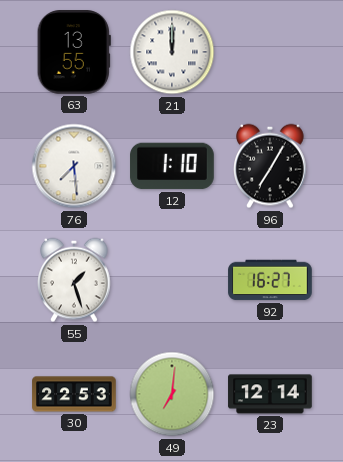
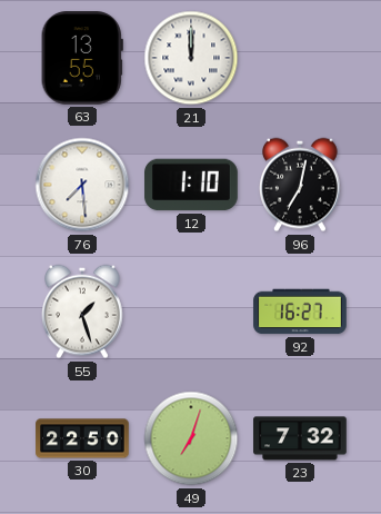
96: 7:05 -> 7:02 (301, 185)
30: 22:53 -> 22:50 (82, 438)
49: 7:01 -> 7:03 (191, 438)
23: 12:14 -> 7:32 (300, 438)
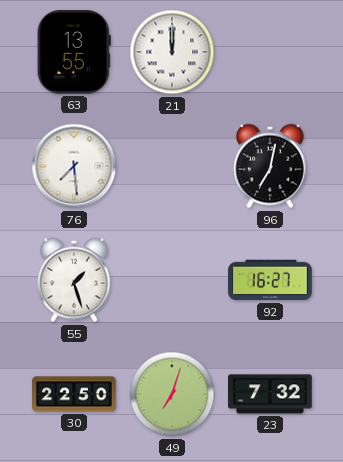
12: 1:10 -> none (191, 185)
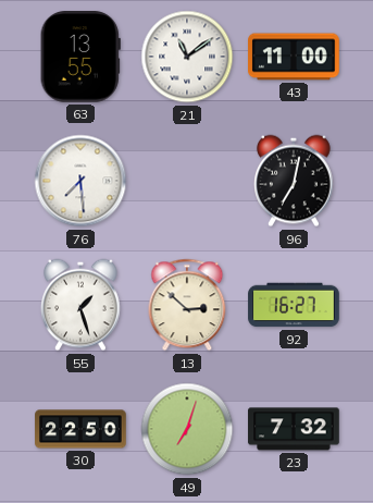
21: 12:00 -> 11:09 (187, 57)
43: none -> 11:00 (294, 57)
13: none -> 2:52 (187, 305)
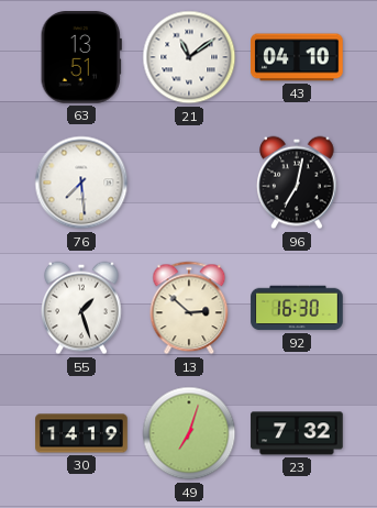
63: 13:55 -> 13:51 (81, 58)
43: 11:00 -> 04:10 (297, 57)
92: 16:27 -> 16:30 (297, 308)
30: 22:50 -> 14:19 (81, 433)
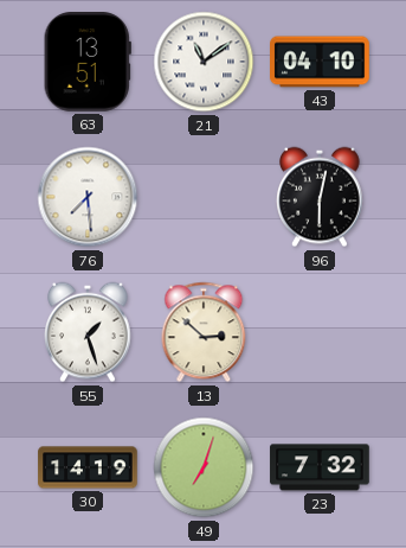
96: 7:02 -> 6:02 (321, 197)
92: 16:30 -> none (297, 308)
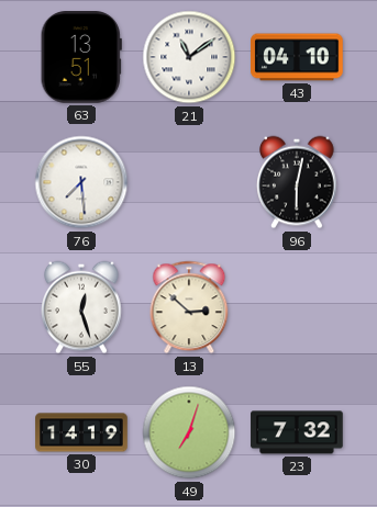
55: 1:27 -> 12:27 (82, 307)
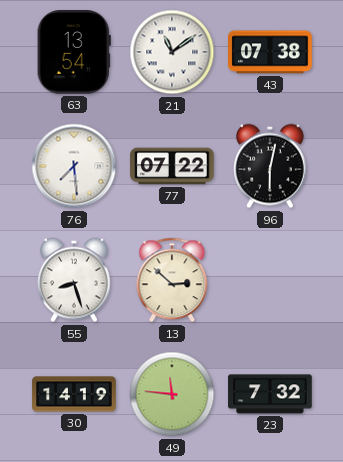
63: 13:51 -> 13:54 (74, 53)
43: 04:10 -> 07:38 (270, 52)
77: none -> 07:22 (172, 166)
55: 12:27 -> 8:27 (75, 280)
49: 7:03 -> 11:46 (172, 394)
